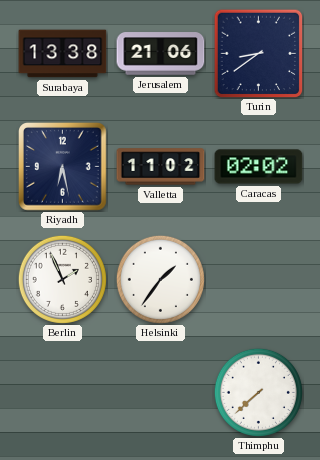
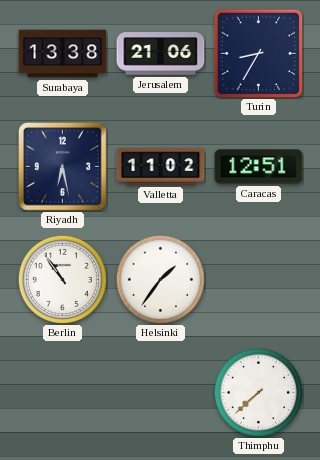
Turin: 8:39 -> 8:35 (258, 53)
Caracas: 02:02 -> 12:51 (259, 167)
Berlin: 1:56 -> 10:54 (62, 279)
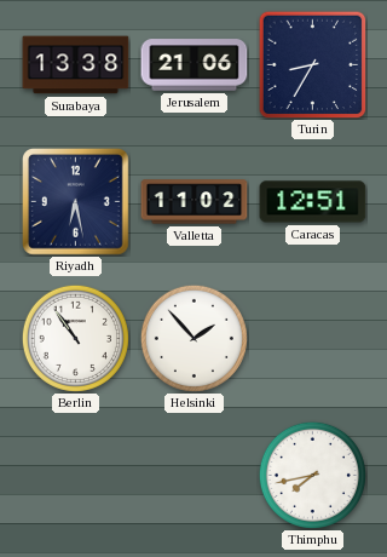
Helsinki: 1:36 -> 1:53 (193, 338)
Thimphu: 7:38 -> 7:43 (312, 475)
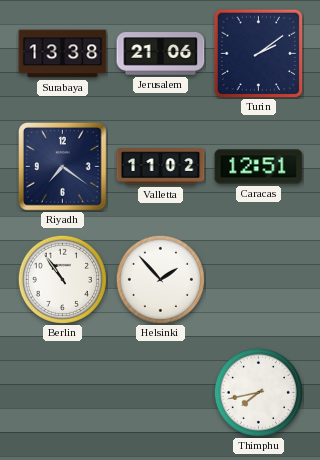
Turin: 8:35 -> 2:09 (258, 53)
Riyadh: 6:28 -> 7:21 (63, 167)
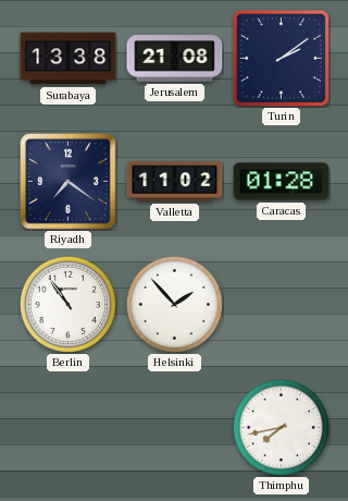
Jerusalem: 21:06 -> 21:08 (175, 59)
Caracas: 12:51 -> 01:28 (282, 182)
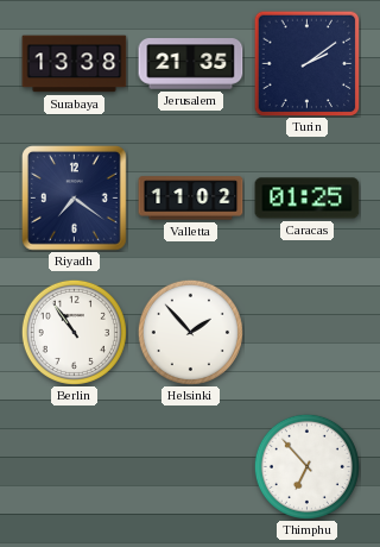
Jerusalem: 21:08 -> 21:35 (191, 64)
Caracas: 01:28 -> 01:25 (308, 199)
Thimphu: 7:43 -> 6:53 (306, 466)
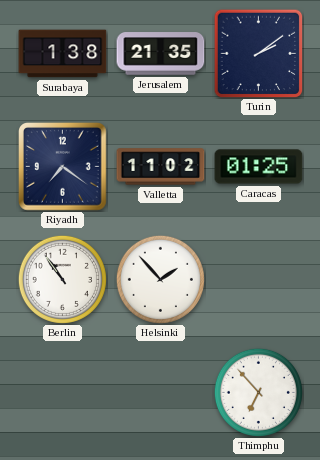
Surabaya: 13:38 -> 1:38 (63, 54)
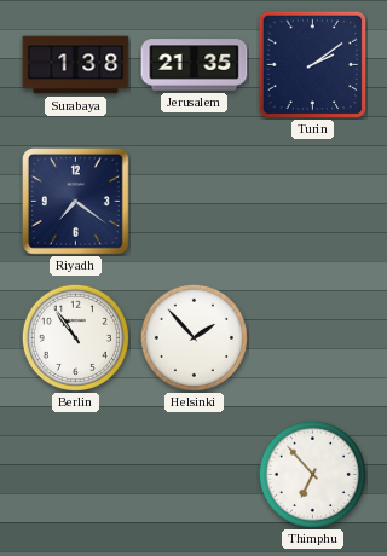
Valletta: 11:02 -> none (161, 167)
Caracas: 01:25 -> none (259, 167)
